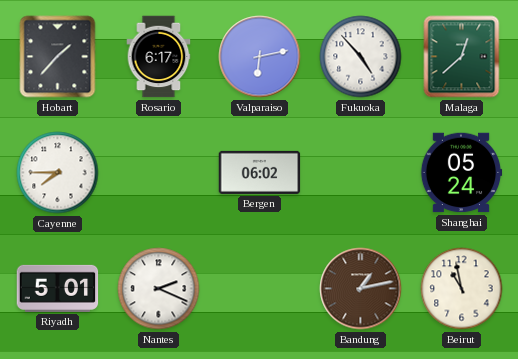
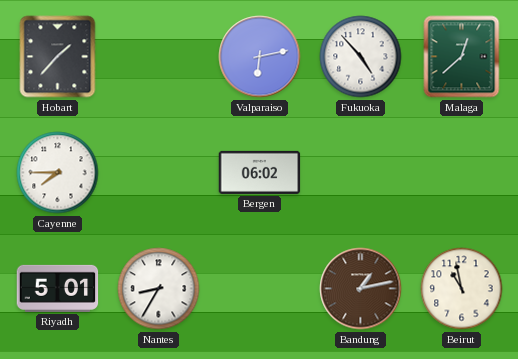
Rosario: 6:17 -> none (159, 57)
Shanghai: 05:24 -> none (461, 173)
Nantes: 2:19 -> 8:35 (159, 289)
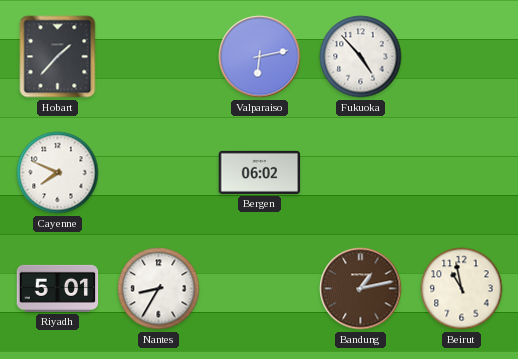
Malaga: 12:38 -> none (462, 57)
Cayenne: 7:45 -> 7:49 (58, 173)
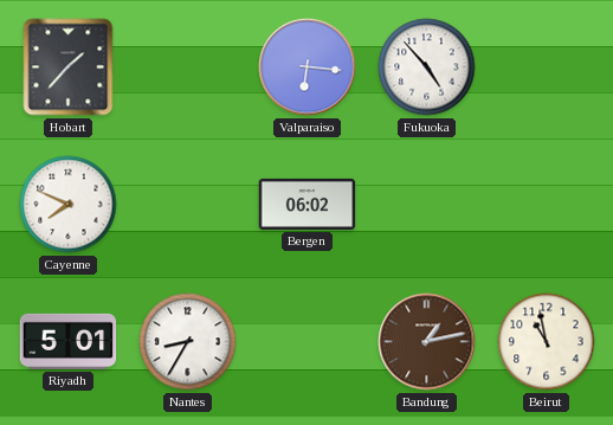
Valparaiso: 6:13 -> 6:16 (308, 67)
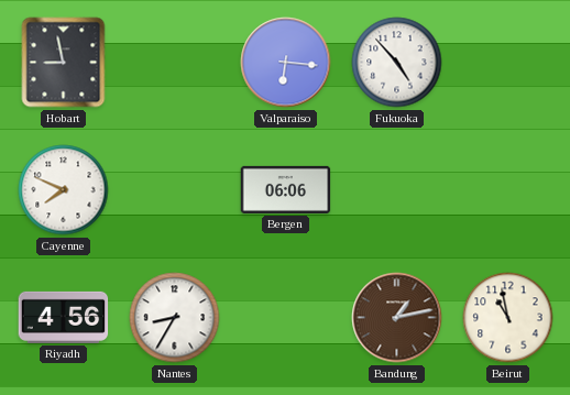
Hobart: 1:37 -> 8:58 (64, 63)
Bergen: 06:02 -> 06:06 (286, 189)
Riyadh: 5:01 -> 4:56 (64, 317)
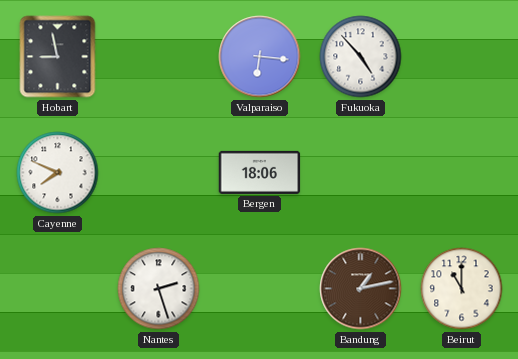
Bergen: 06:06 -> 18:06 (260, 172)
Riyadh: 4:56 -> none (64, 317)
Nantes: 8:35 -> 2:27 (159, 289)
Beirut: 10:58 -> 11:00 (462, 289)
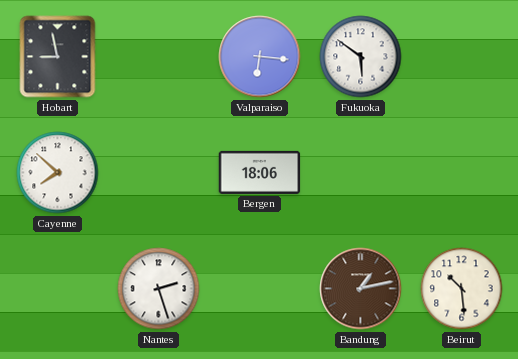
Fukuoka: 4:53 -> 5:51 (361, 57)
Cayenne: 7:49 -> 7:52 (58, 173)
Beirut: 11:00 -> 10:29 (462, 289)
